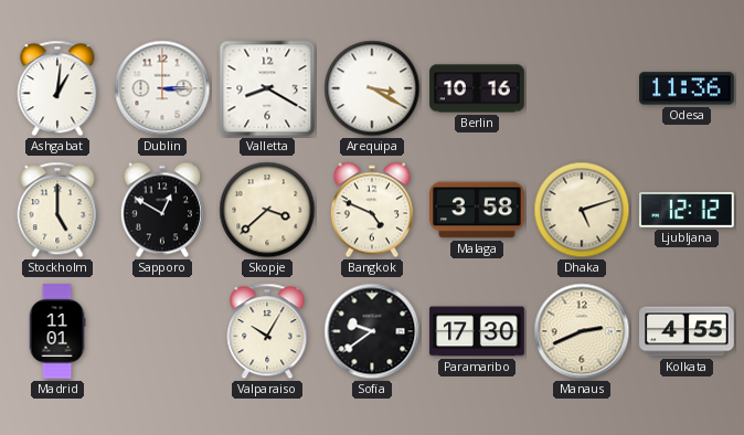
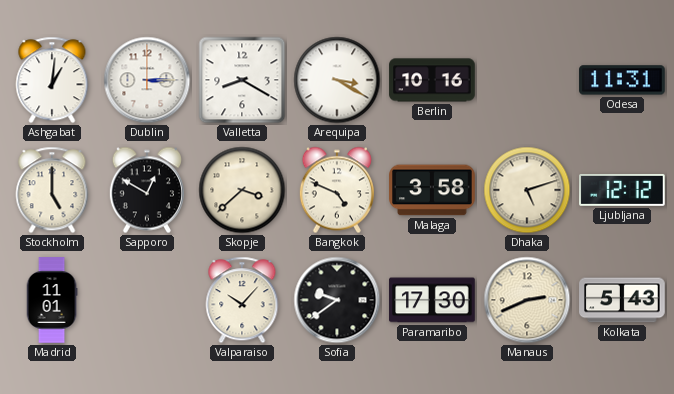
Odesa: 11:36 -> 11:31 (622, 80)
Valparaiso: 10:05 -> 10:07 (242, 300)
Kolkata: 4:55 -> 5:43 (622, 300)
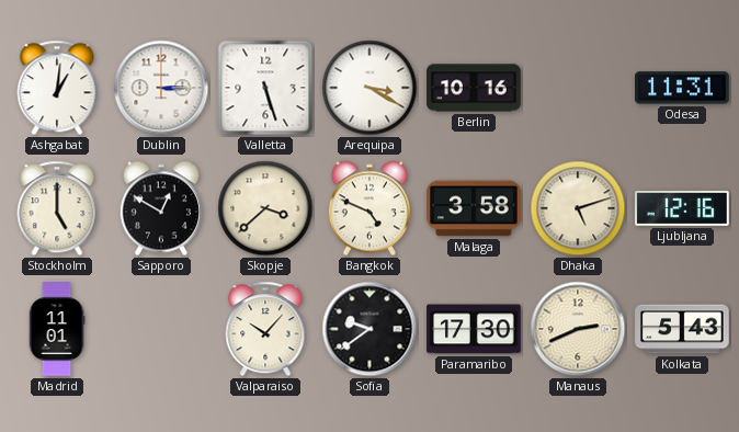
Valletta: 8:20 -> 5:27 (265, 88)
Ljubljana: 12:12 -> 12:16 (682, 208)
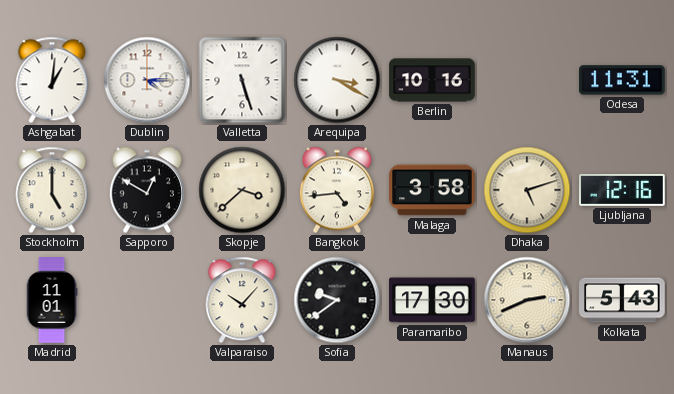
Dublin: 3:15 -> 4:15 (147, 80)
Bangkok: 4:49 -> 4:44 (337, 190)
